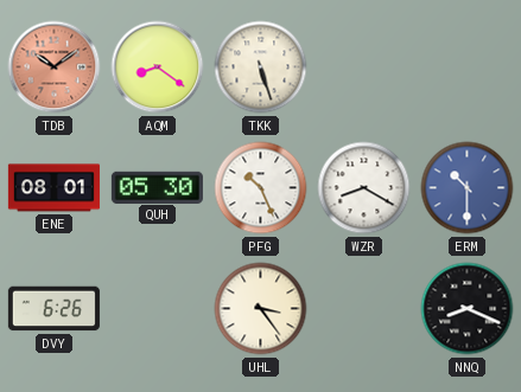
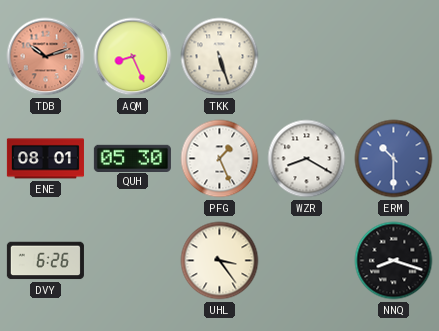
TDB: 10:09 -> 10:12 (46, 57)
AQM: 8:21 -> 8:26 (133, 57)
PFG: 10:26 -> 1:26 (220, 159)
NNQ: 8:19 -> 8:18 (394, 261)
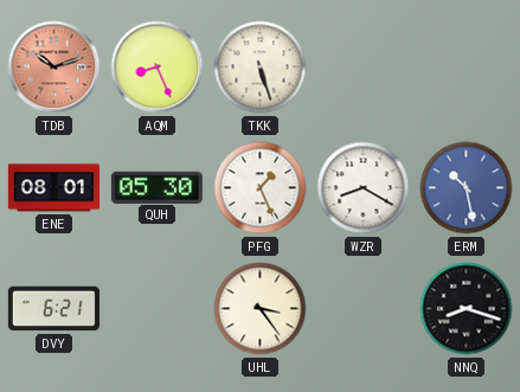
ERM: 10:30 -> 10:28 (467, 188)
DVY: 6:26 -> 6:21 (53, 309)
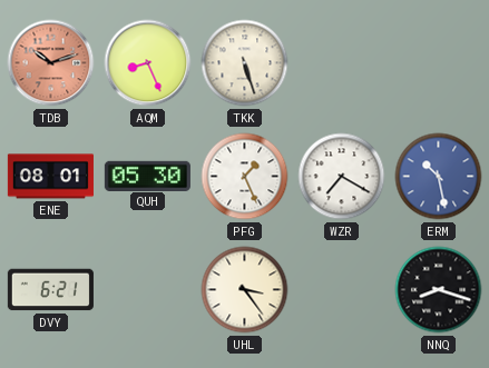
WZR: 8:20 -> 7:20 (342, 177)
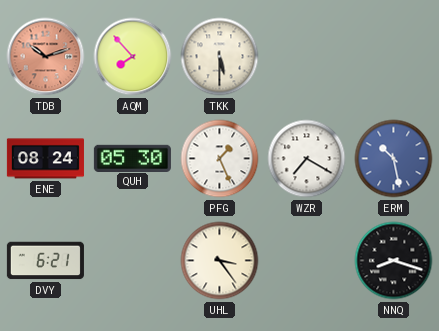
AQM: 8:26 -> 7:53 (133, 57)
TKK: 5:27 -> 5:30 (220, 57)
ENE: 08:01 -> 08:24 (45, 159)
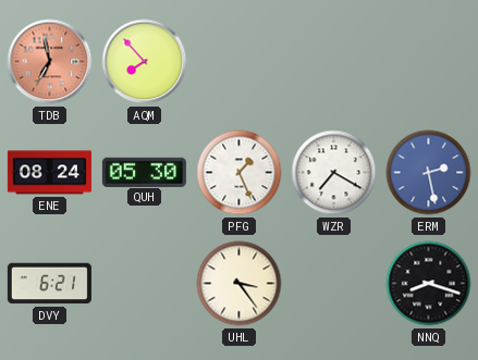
TDB: 10:12 -> 6:58 (50, 62)
TKK: 5:30 -> none (220, 57)
ERM: 10:28 -> 2:28 (429, 173)
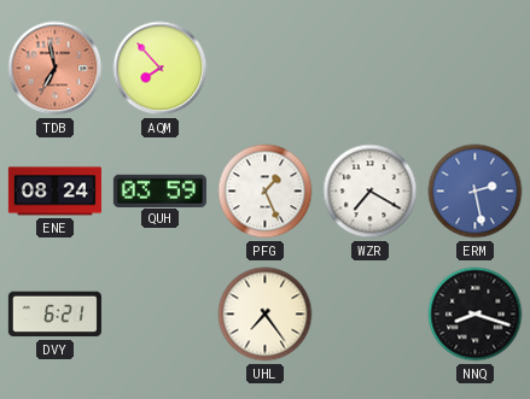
QUH: 05:30 -> 03:59 (159, 190)
UHL: 3:24 -> 7:24 (266, 315)
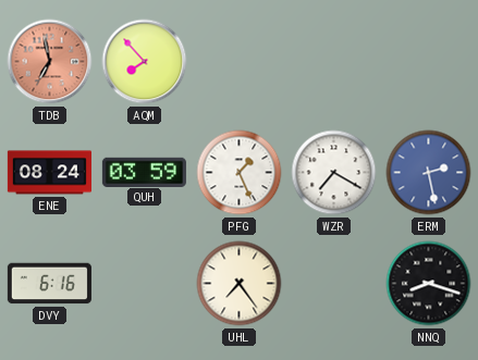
DVY: 6:21 -> 6:16 (49, 284)
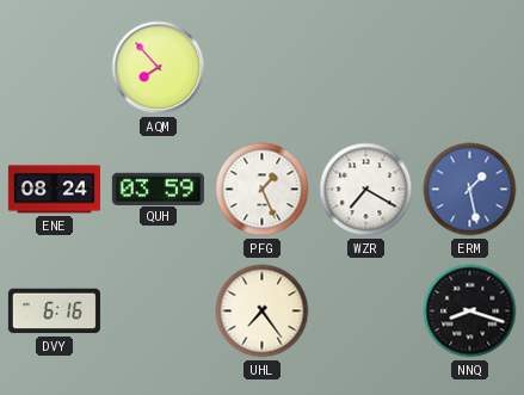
TDB: 6:58 -> none (50, 62)
ERM: 2:28 -> 1:28 (470, 190)
